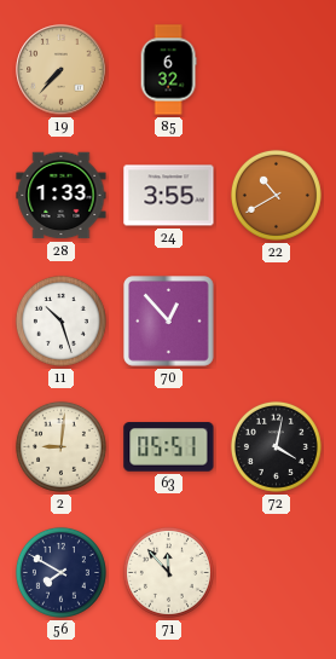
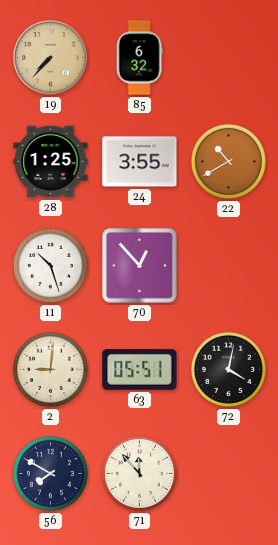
28: 1:33 -> 1:25 (51, 162)
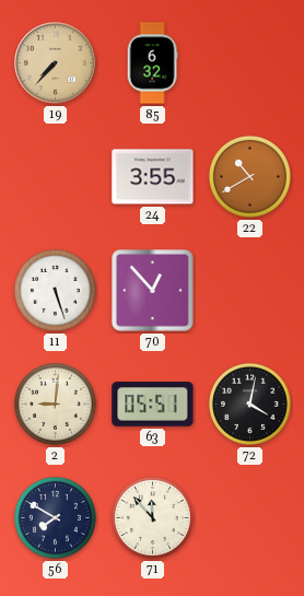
28: 1:25 -> none (51, 162)
11: 10:27 -> 5:27 (55, 290)
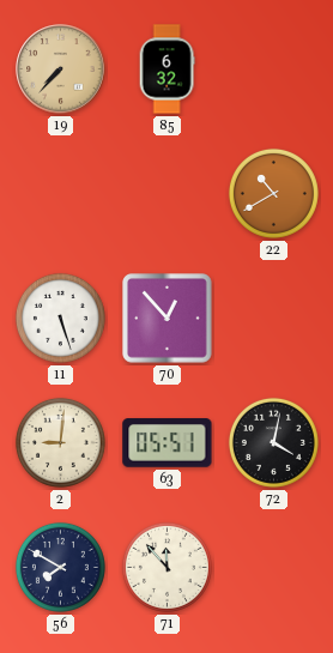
24: 3:55 -> none (153, 177)
